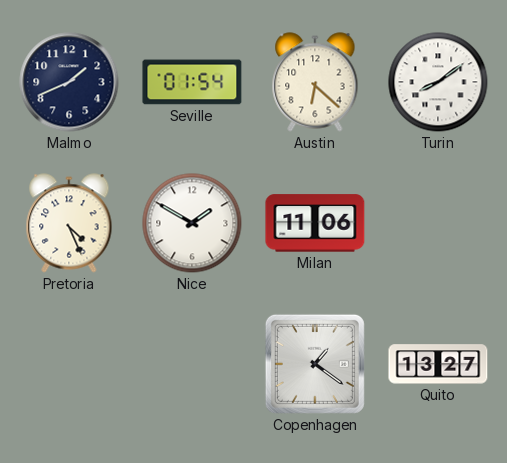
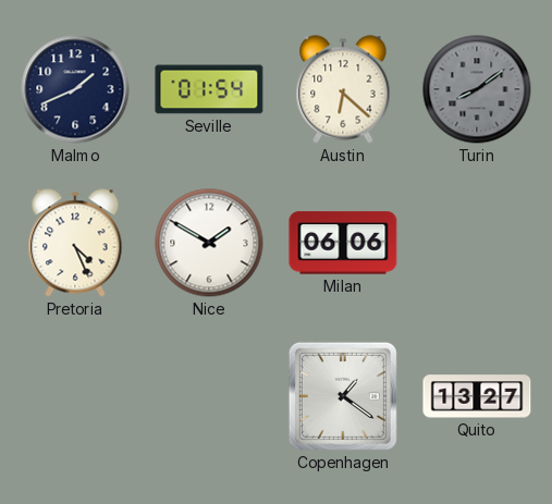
Turin dial: white -> grey (477, 89)
Milan: 11:06 -> 06:06 (343, 243)
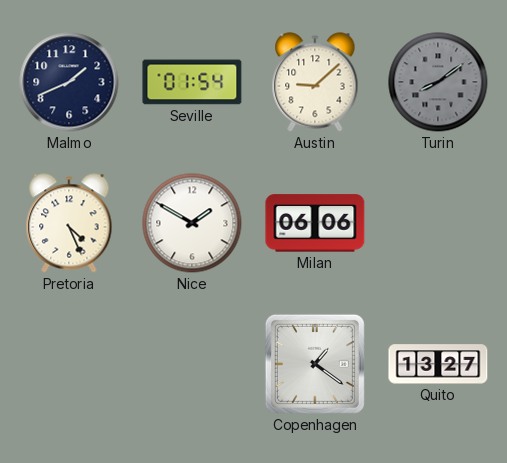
Austin: 6:22 -> 9:08 (315, 82)
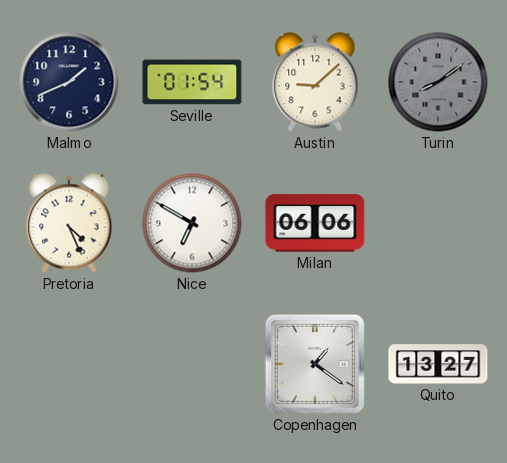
Nice: 1:50 -> 6:50 (192, 223)
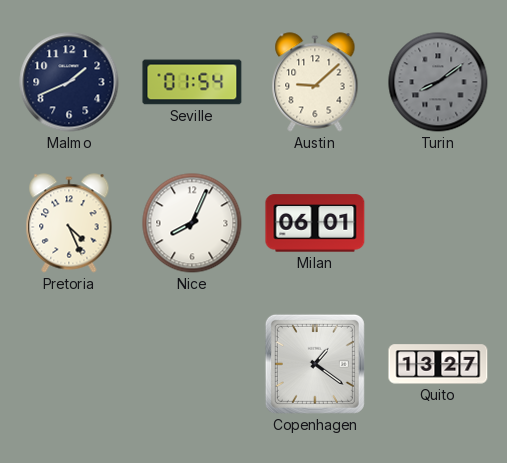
Nice: 6:50 -> 8:04 (192, 223)
Milan: 06:06 -> 06:01 (315, 223)
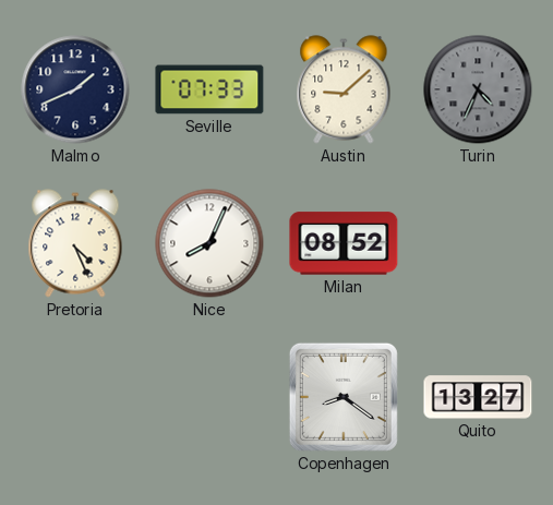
Seville: 01:54 -> 07:33 (209, 89)
Turin: 8:09 -> 4:34 (478, 89)
Milan: 06:01 -> 08:52 (344, 243)
Copenhagen: 1:21 -> 8:21 (344, 397)
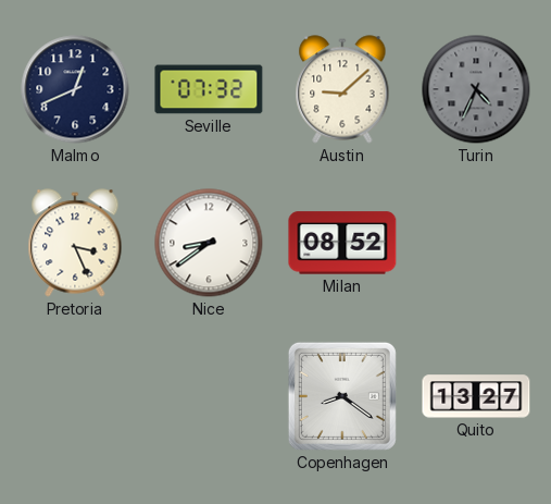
Malmo: 1:41 -> 12:41 (75, 89)
Seville: 07:33 -> 07:32 (209, 89)
Pretoria: 4:26 -> 3:26 (75, 243)
Nice: 8:04 -> 8:39 (209, 243)
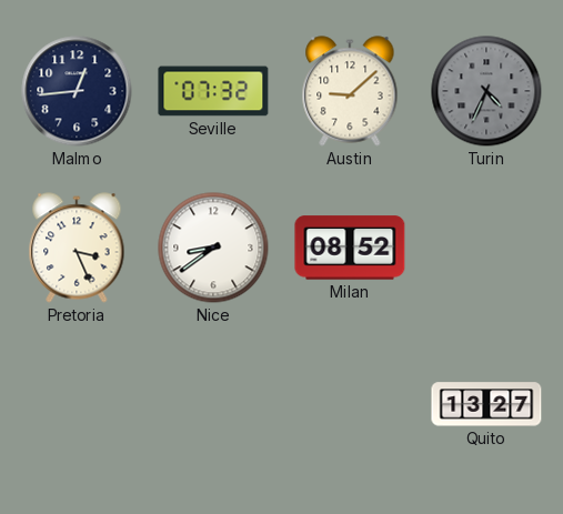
Malmo: 12:41 -> 12:44 (77, 91)
Copenhagen: 8:21 -> none (342, 396)
